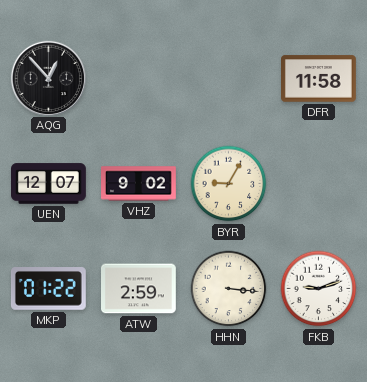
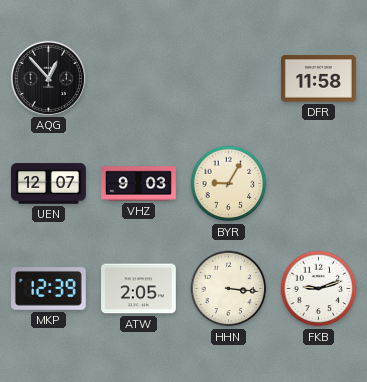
VHZ: 9:02 -> 9:03 (139, 184)
MKP: 01:22 -> 12:39 (48, 289)
ATW: 2:59 -> 2:05 (139, 289)
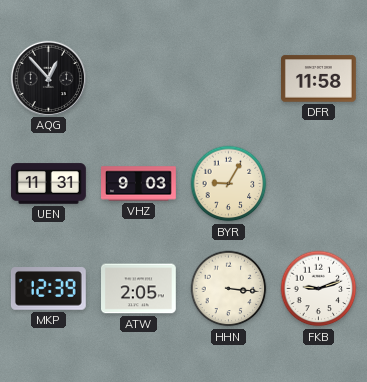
UEN: 12:07 -> 11:31 (49, 184)
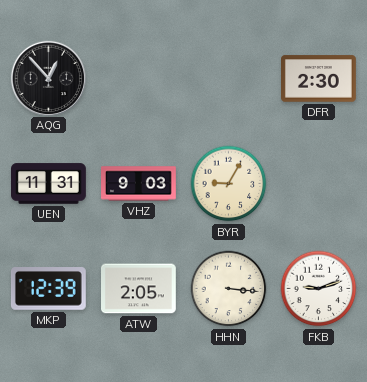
DFR: 11:58 -> 2:30 (319, 79)
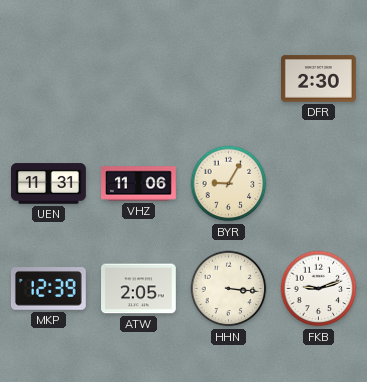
AQG: 12:53 -> none (48, 78)
VHZ: 9:03 -> 11:06 (139, 184)
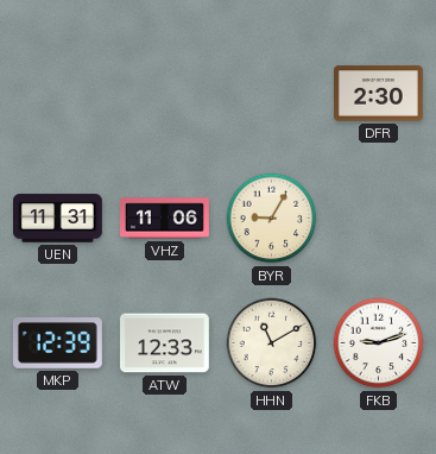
ATW: 2:05 -> 12:33 (165, 343)
HHN: 3:16 -> 11:10 (272, 343)
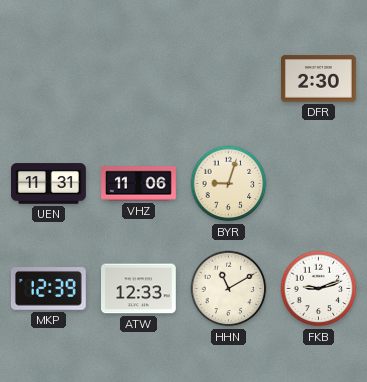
BYR: 9:05 -> 9:03 (229, 184)
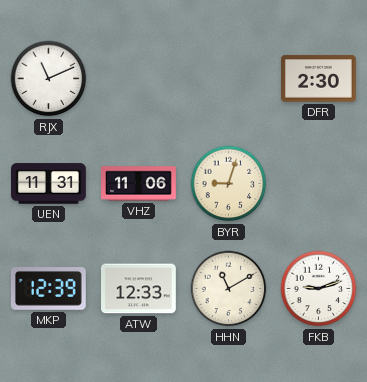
RJX: none -> 11:11 (49, 79)
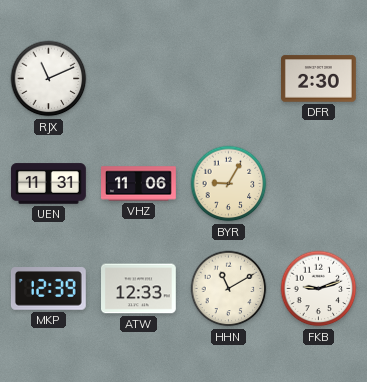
BYR: 9:03 -> 9:05 (229, 184)
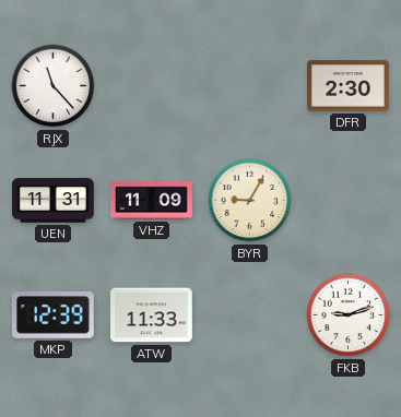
RJX: 11:11 -> 11:23 (54, 86)
VHZ: 11:06 -> 11:09 (152, 201)
ATW: 12:33 -> 11:33 (152, 315)
HHN: 11:10 -> none (229, 289)
